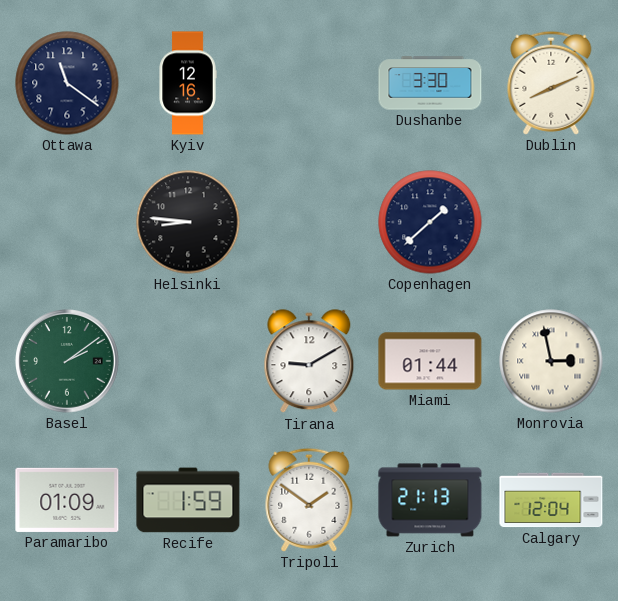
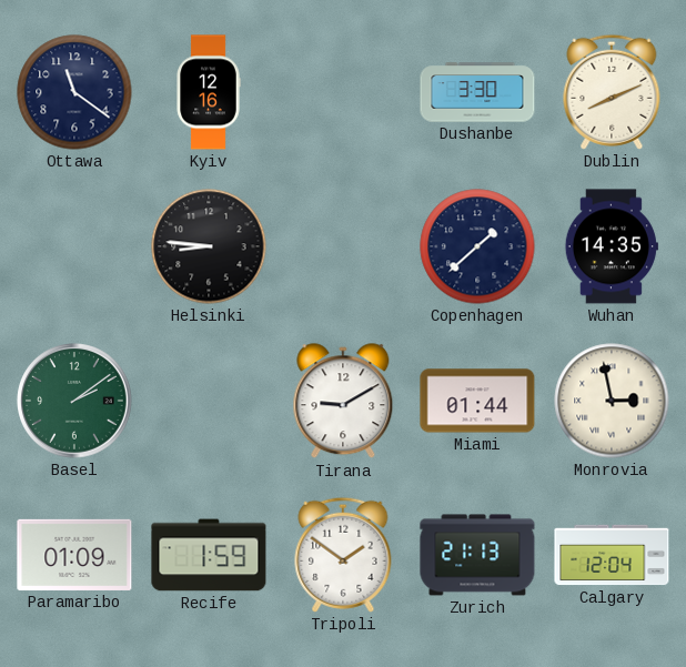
Wuhan: none -> 14:35 (612, 246)
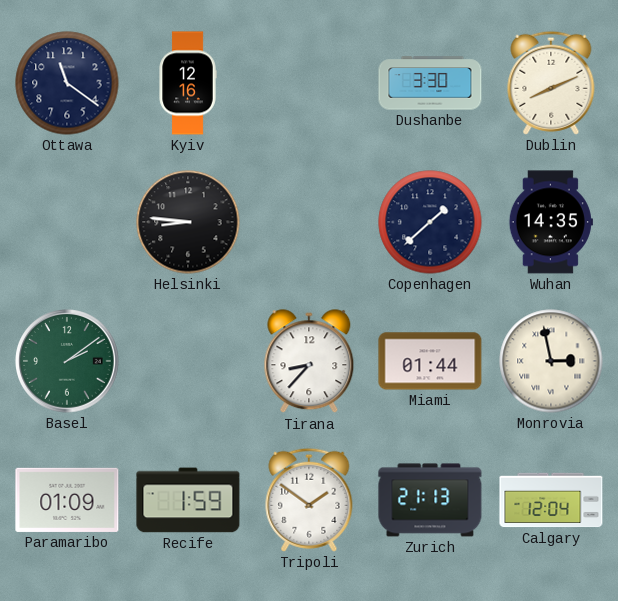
Tirana: 9:10 -> 8:37 (309, 362)
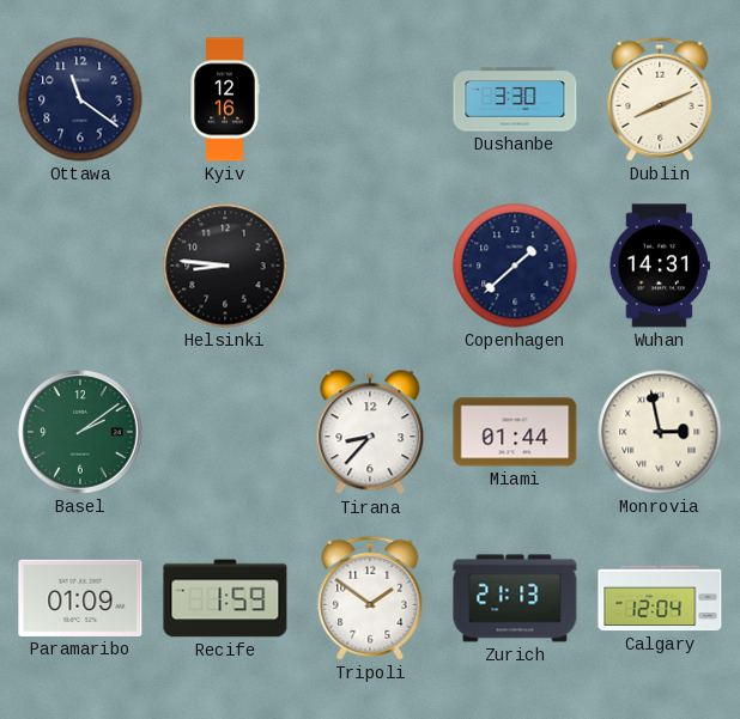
Wuhan: 14:35 -> 14:31 (660, 266)
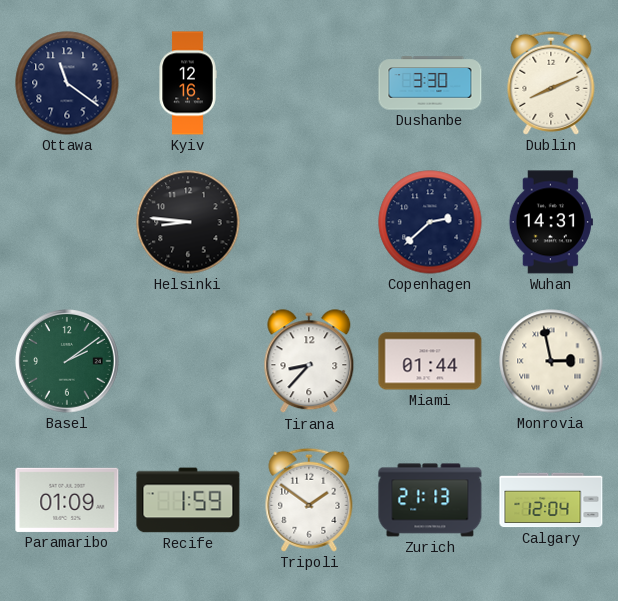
Copenhagen: 1:38 -> 2:38 (430, 222)
